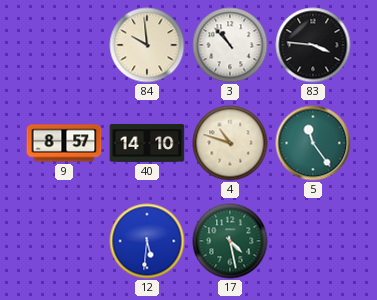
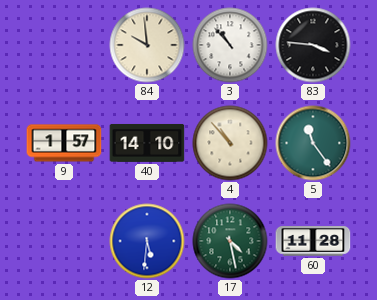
9: 8:57 -> 1:57 (64, 143)
4: 10:48 -> 10:53 (230, 143)
60: none -> 11:28 (313, 241)
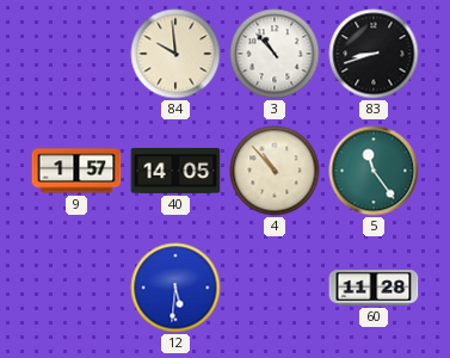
83: 3:46 -> 8:42 (374, 54)
40: 14:10 -> 14:05 (175, 171)
17: 4:28 -> none (230, 241)
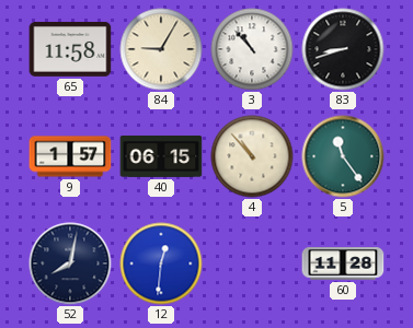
65: none -> 11:58 (70, 50)
84: 9:59 -> 9:05 (161, 49)
40: 14:05 -> 06:15 (161, 156)
52: none -> 8:02 (70, 263)
12: 5:31 -> 12:31 (161, 263)
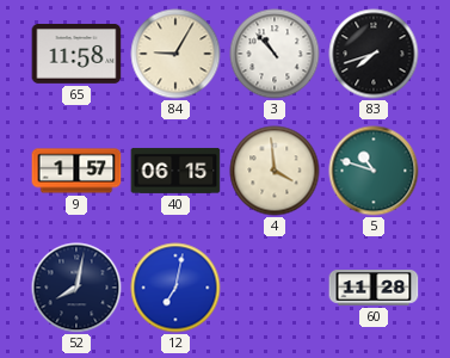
83: 8:42 -> 7:42 (374, 54)
4: 10:53 -> 3:59 (275, 171)
5: 11:24 -> 10:48 (374, 171)
12: 12:31 -> 7:02 (175, 288)
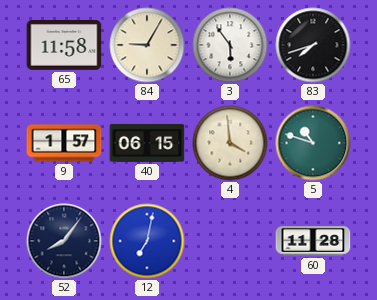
3: 10:53 -> 5:54 (230, 45)
52: 8:02 -> 8:06 (64, 241)
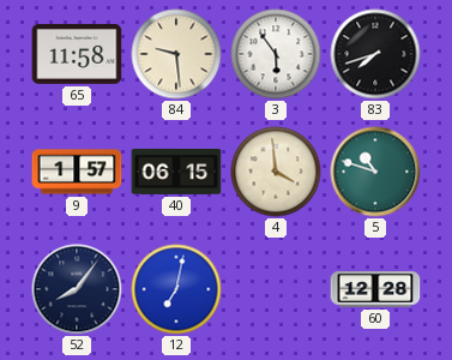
84: 9:05 -> 9:29 (176, 54)
60: 11:28 -> 12:28 (375, 289)
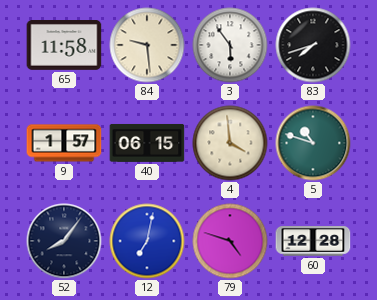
79: none -> 4:48 (230, 241)
